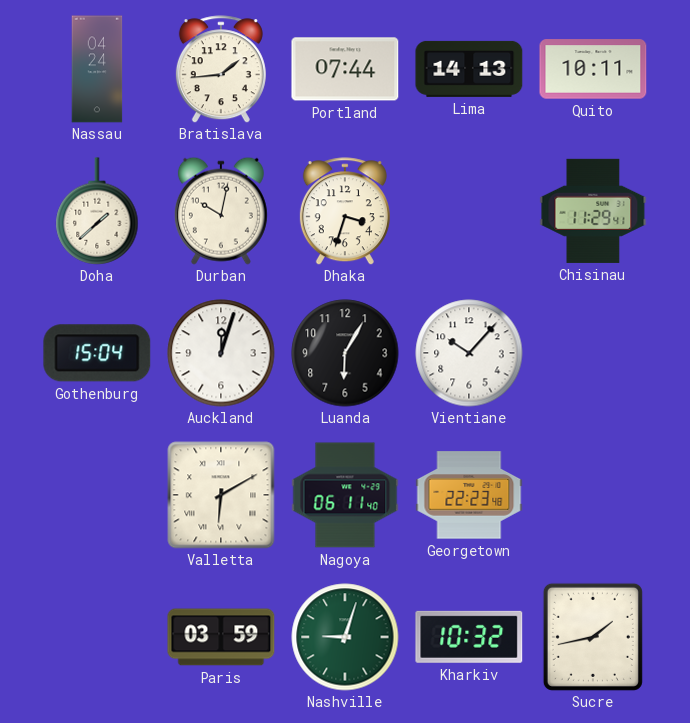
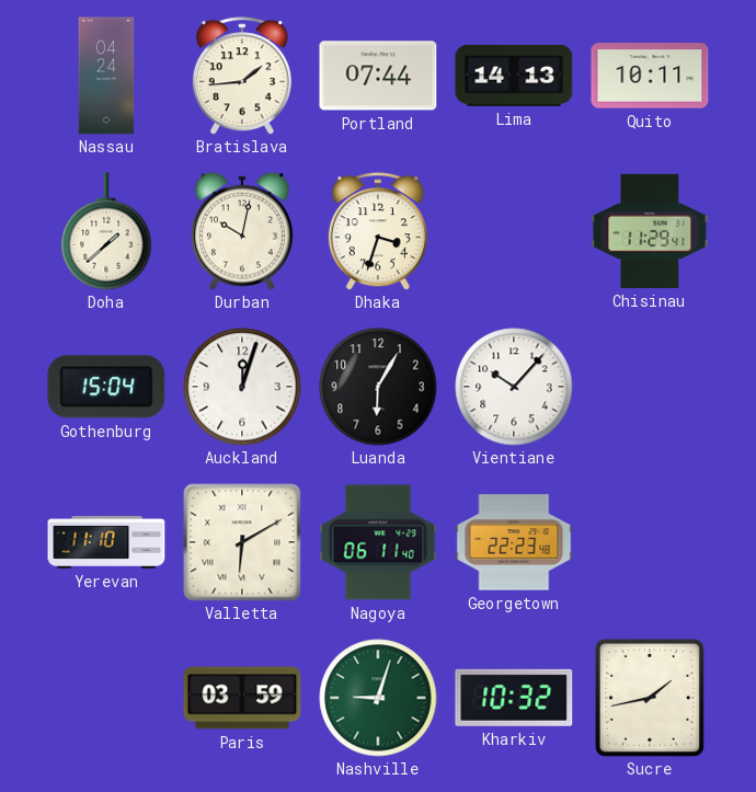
Yerevan: none -> 11:10 (106, 543)
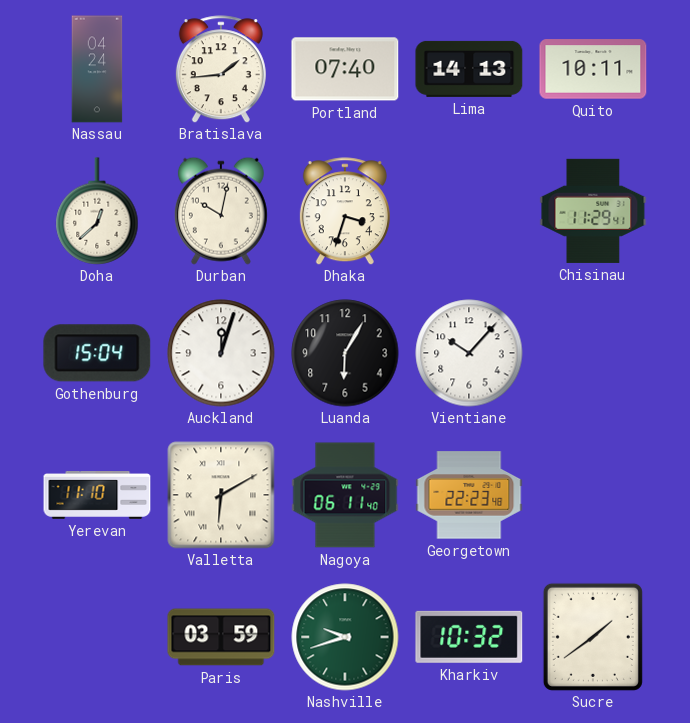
Portland: 07:44 -> 07:40 (345, 69)
Doha: 1:38 -> 12:38 (97, 211)
Nashville: 9:03 -> 9:42 (345, 637)
Sucre: 1:43 -> 1:39 (593, 637)
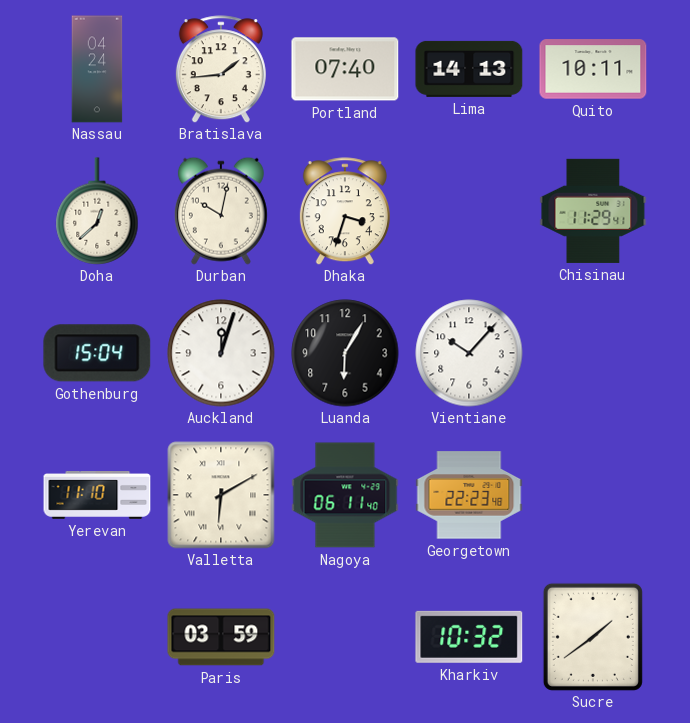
Nashville: 9:42 -> none (345, 637)
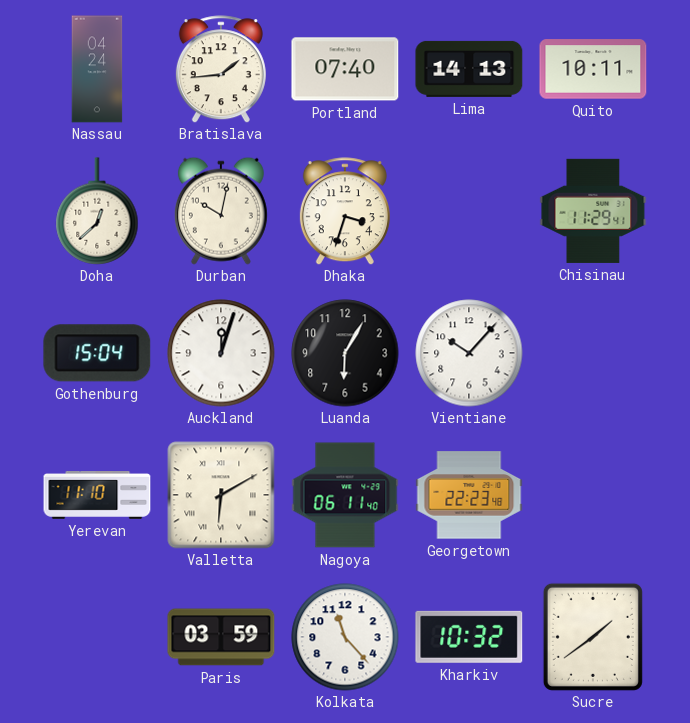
Kolkata: none -> 11:23 (345, 637)
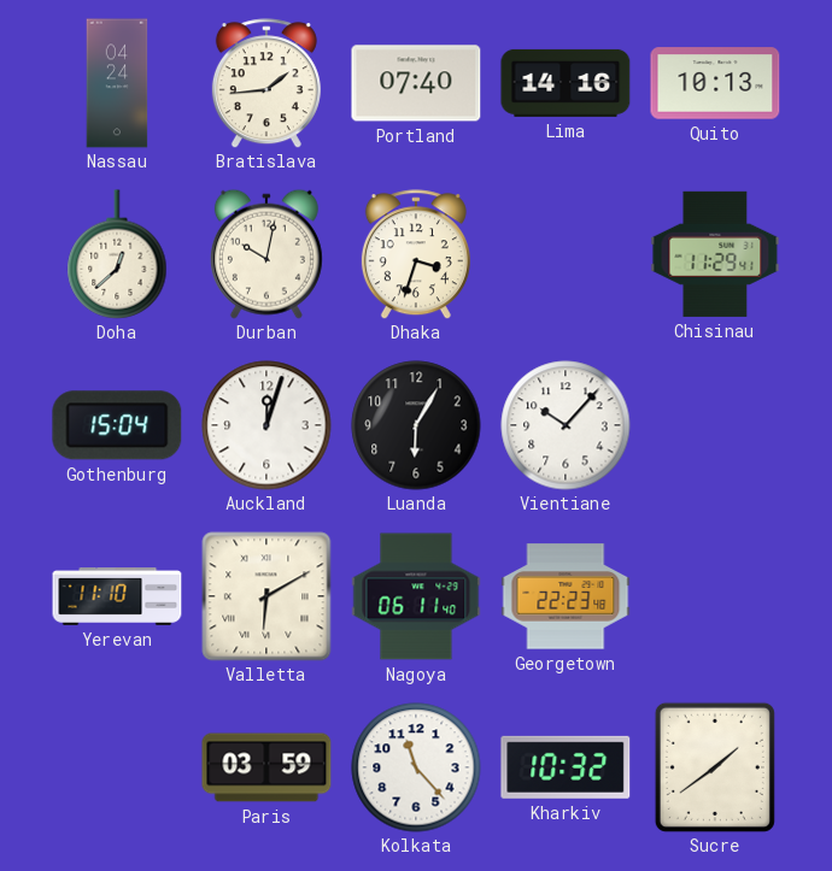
Lima: 14:13 -> 14:16 (566, 83)
Quito: 10:11 -> 10:13 (715, 83)
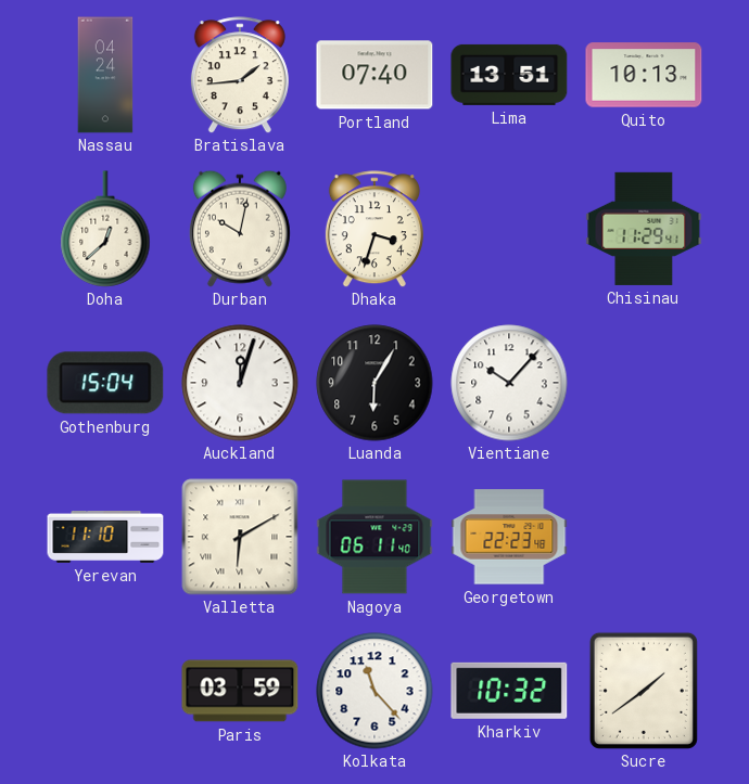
Lima: 14:16 -> 13:51 (509, 75)
